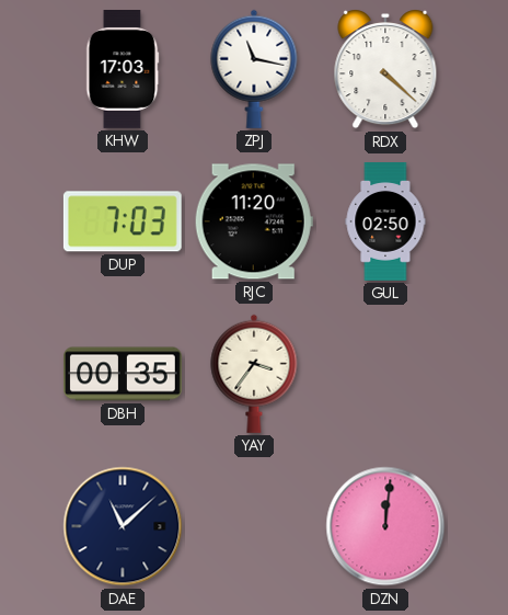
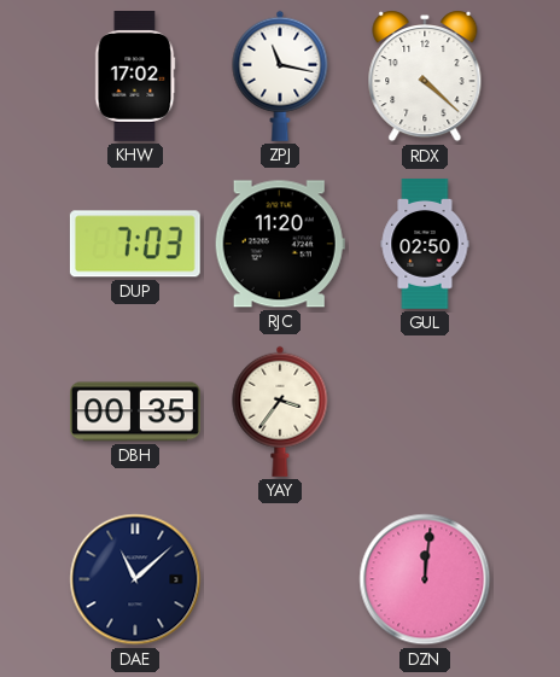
KHW: 17:03 -> 17:02 (135, 77)
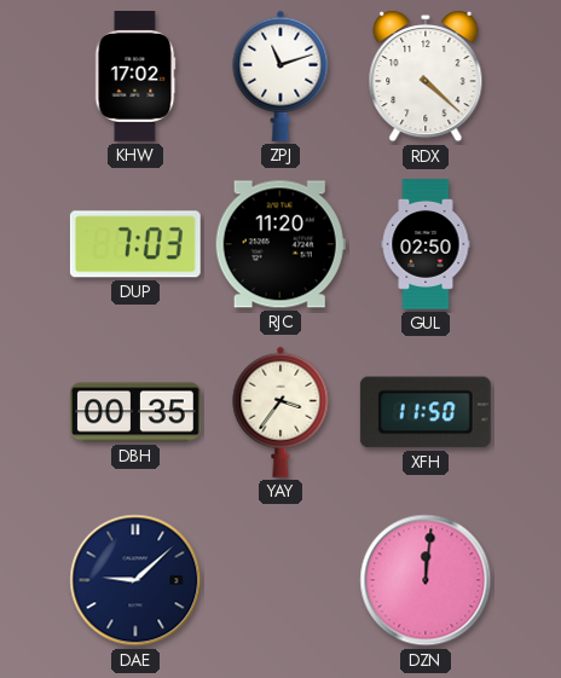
ZPJ: 11:17 -> 11:12 (280, 76)
XFH: none -> 11:50 (426, 412)
DAE: 11:08 -> 9:08 (135, 580)
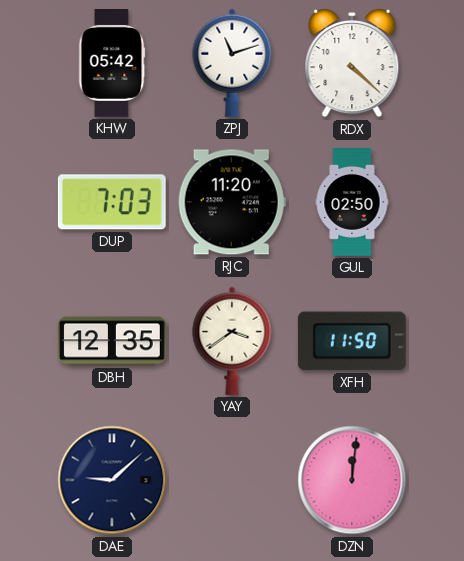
KHW: 17:02 -> 05:42 (112, 64)
DBH: 00:35 -> 12:35 (113, 341)
YAY: 3:36 -> 3:39 (232, 341)
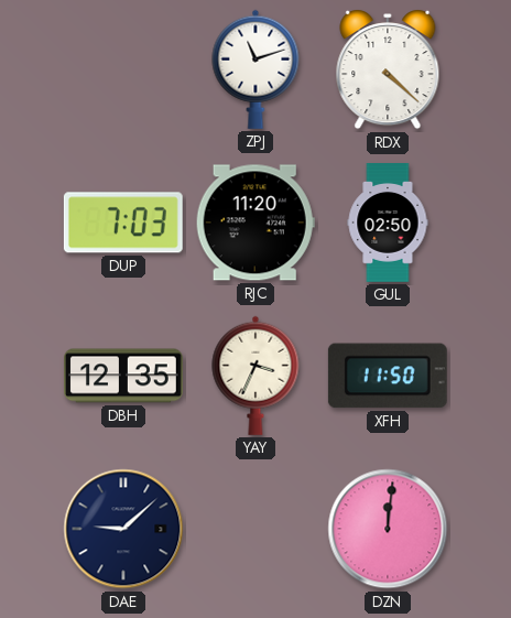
KHW: 05:42 -> none (112, 64)
YAY: 3:39 -> 3:34 (255, 376)
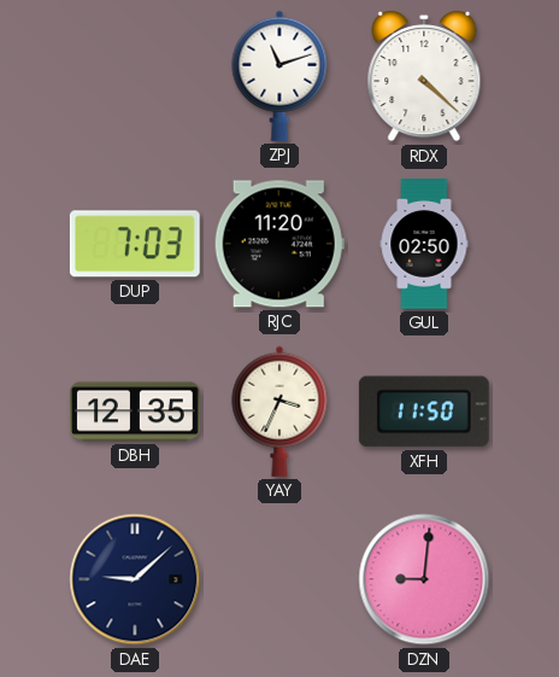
DZN: 12:01 -> 9:01 (424, 579)
